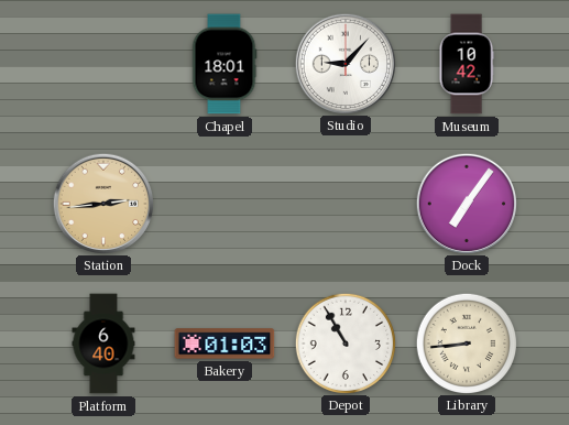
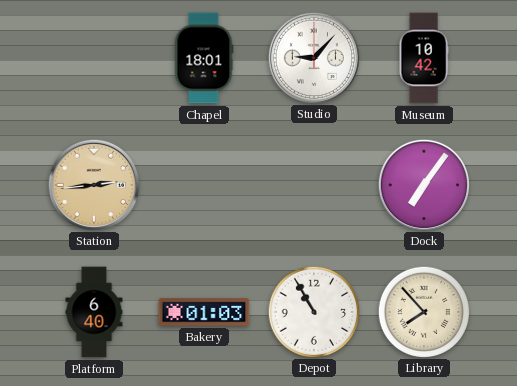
Library: 8:44 -> 7:53 (423, 311)
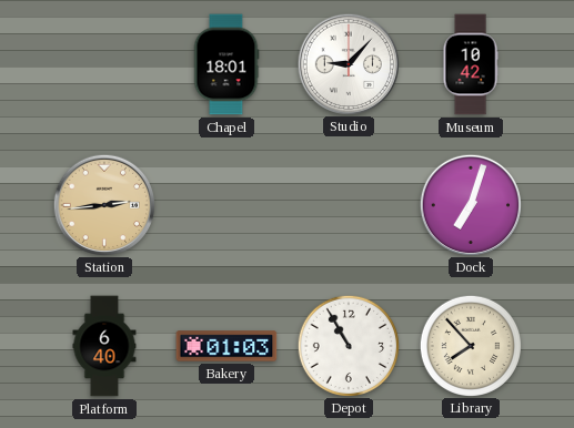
Dock: 7:06 -> 7:03 (470, 204)
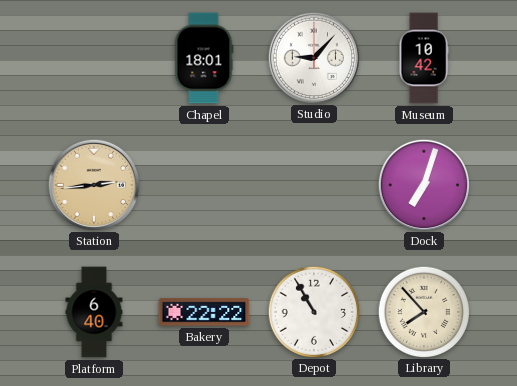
Bakery: 01:03 -> 22:22 (204, 312)
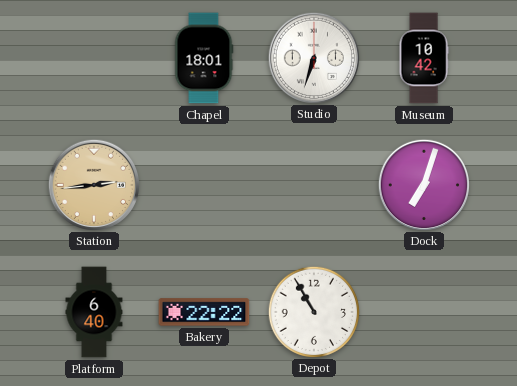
Studio: 9:07 -> 6:33 (313, 57)
Library: 7:53 -> none (423, 311)
